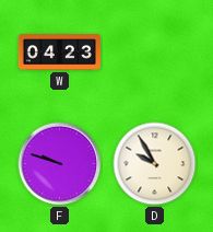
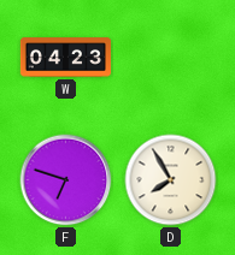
F: 9:48 -> 6:48 (66, 180)
D: 9:55 -> 7:55 (171, 180)
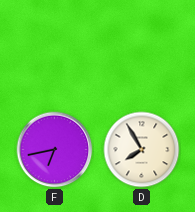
W: 04:23 -> none (65, 58)
F: 6:48 -> 6:43 (55, 150)
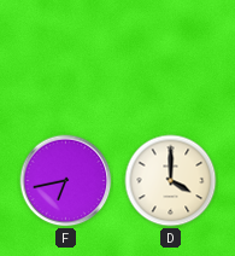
D: 7:55 -> 4:00 (171, 181)
